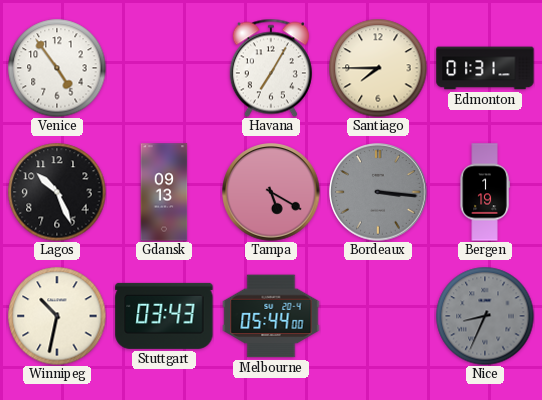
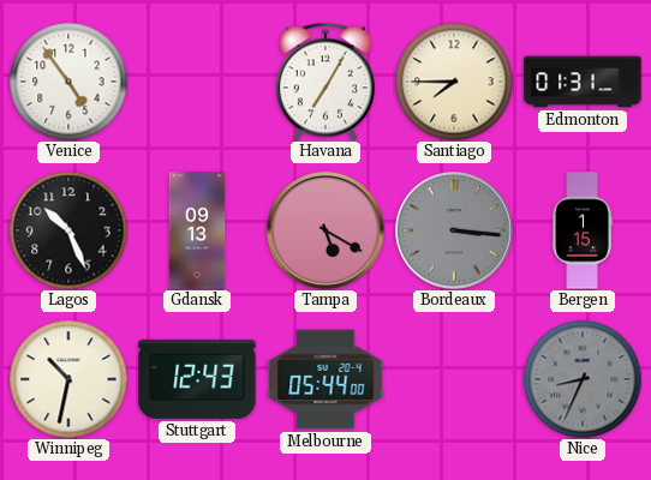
Bergen: 1:19 -> 1:15 (583, 230)
Stuttgart: 03:43 -> 12:43 (197, 379)
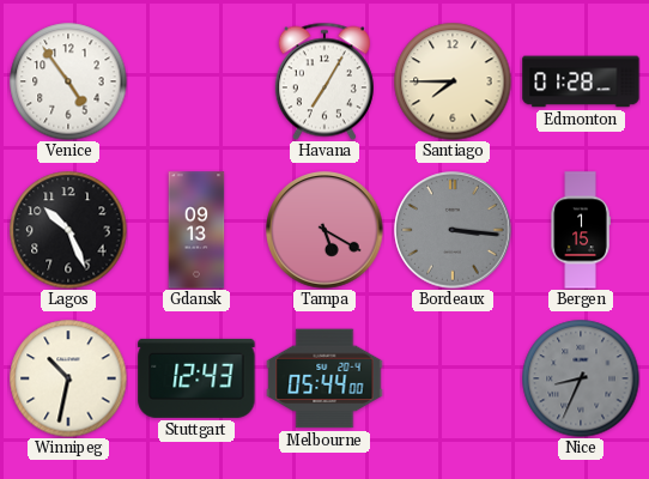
Edmonton: 01:31 -> 01:28 (581, 81)
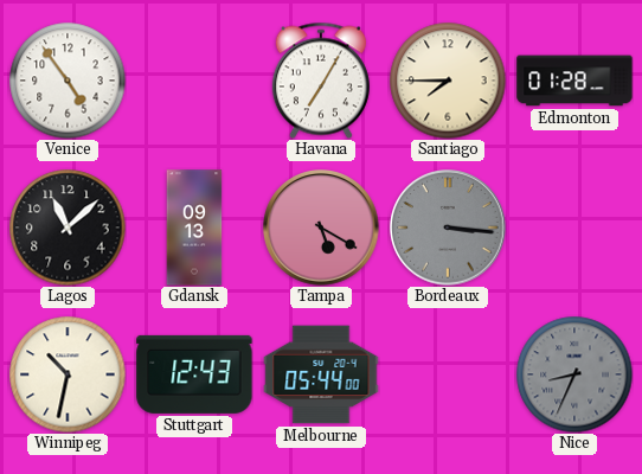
Lagos: 10:26 -> 11:08 (68, 228)
Bergen: 1:15 -> none (581, 230)
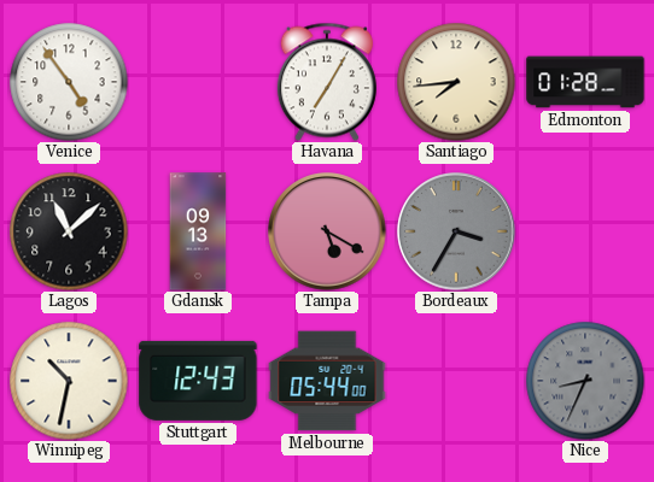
Santiago: 7:45 -> 7:44 (456, 82)
Bordeaux: 3:16 -> 3:35 (456, 231)
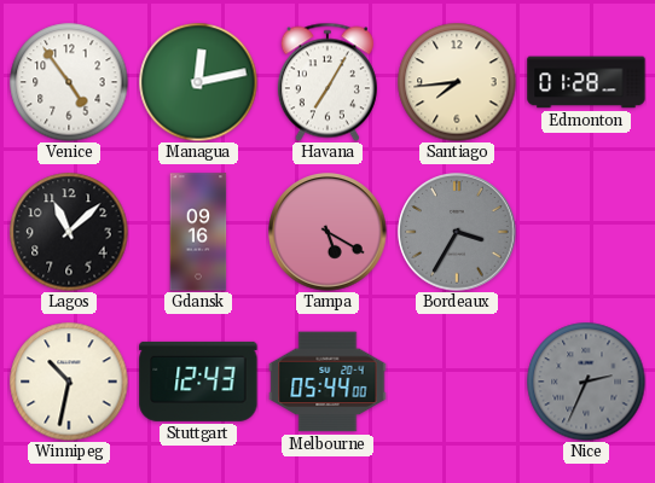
Managua: none -> 12:13 (198, 82)
Gdansk: 09:13 -> 09:16 (198, 232)
Nice: 8:34 -> 2:34 (586, 382)
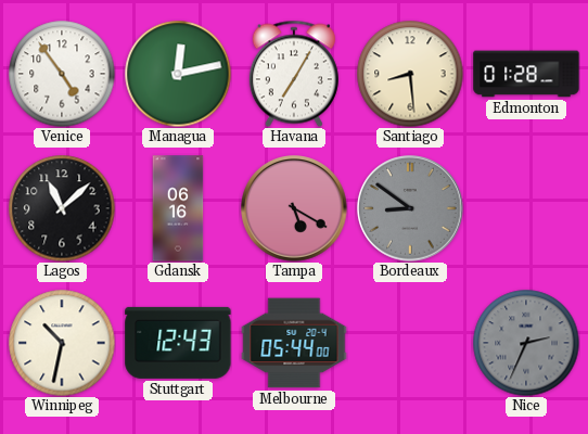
Santiago: 7:44 -> 8:29 (410, 74)
Gdansk: 09:16 -> 06:16 (178, 208)
Bordeaux: 3:35 -> 8:51 (410, 208)
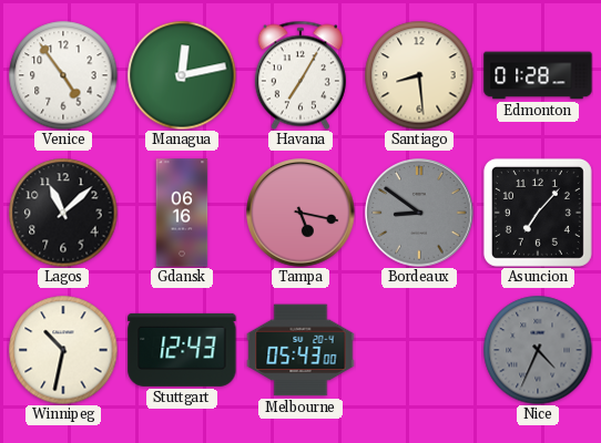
Tampa: 5:20 -> 5:17 (300, 213)
Asuncion: none -> 7:07 (538, 213)
Melbourne: 05:44 -> 05:43 (300, 350)
Nice: 2:34 -> 4:34 (538, 350)
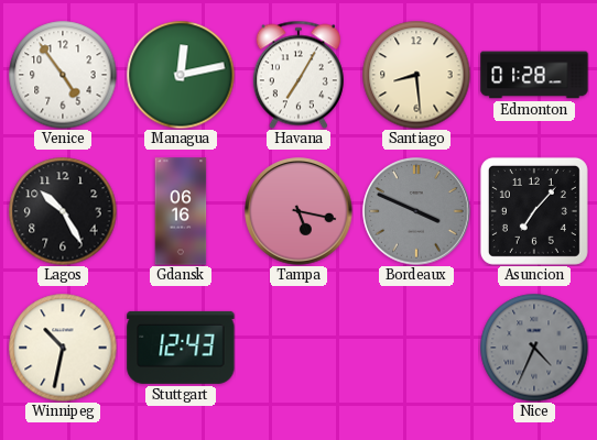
Lagos: 11:08 -> 10:25 (63, 211)
Bordeaux: 8:51 -> 3:49 (416, 211)
Melbourne: 05:43 -> none (300, 350)
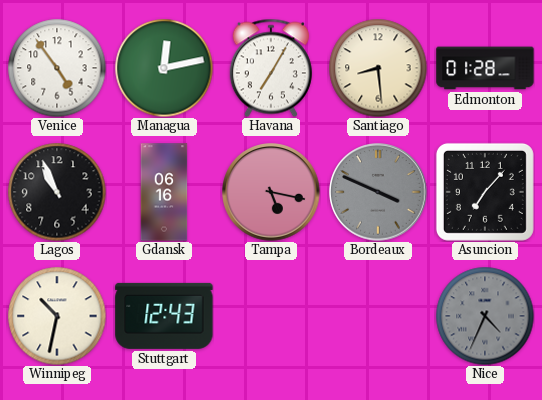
Lagos: 10:25 -> 10:56 (57, 192)
